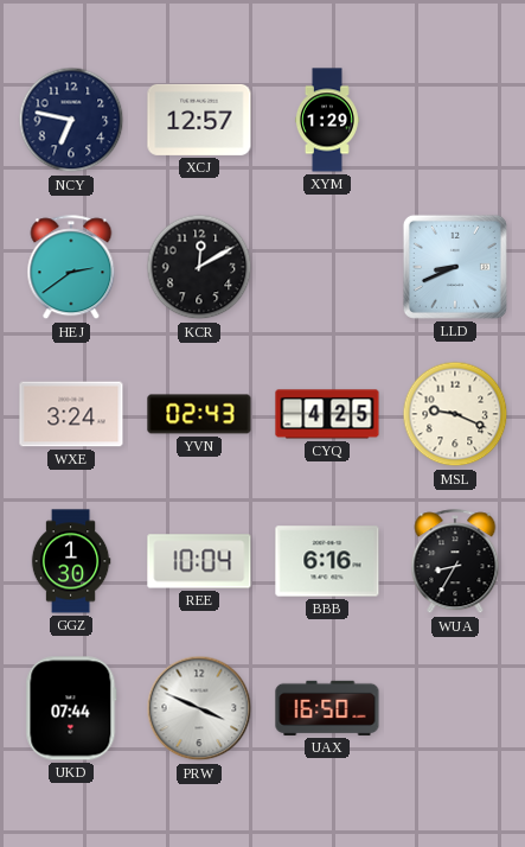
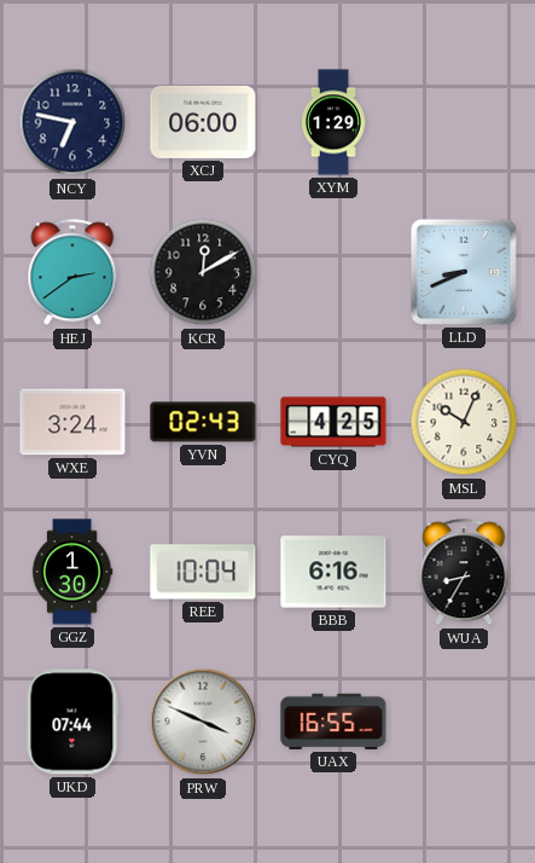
XCJ: 12:57 -> 06:00 (203, 122)
MSL: 9:19 -> 10:04 (464, 422)
UAX: 16:50 -> 16:55 (333, 722)
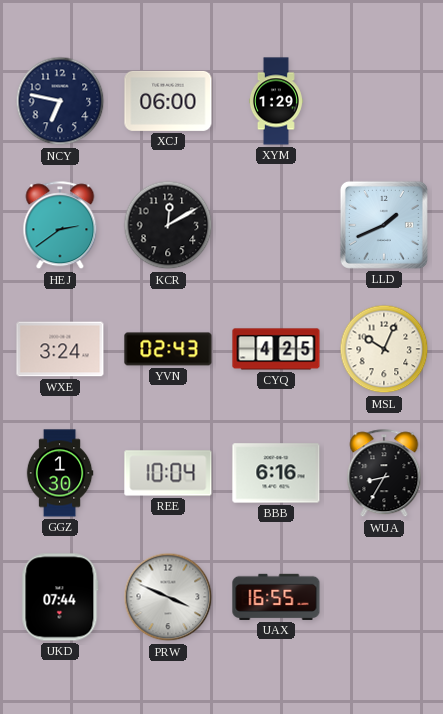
LLD: 8:41 -> 1:41 (384, 225)
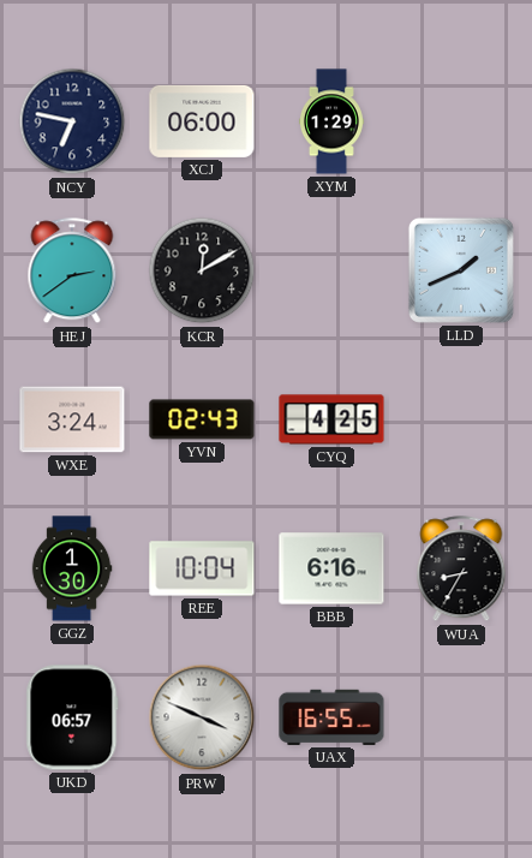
MSL: 10:04 -> none (384, 349)
UKD: 07:44 -> 06:57 (72, 717)
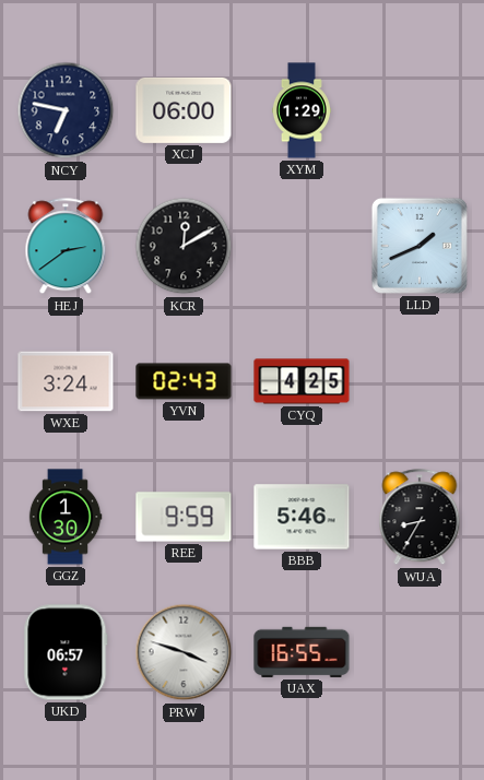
REE: 10:04 -> 9:59 (184, 517)
BBB: 6:16 -> 5:46 (302, 517)
PRW: 3:49 -> 3:48 (184, 652)
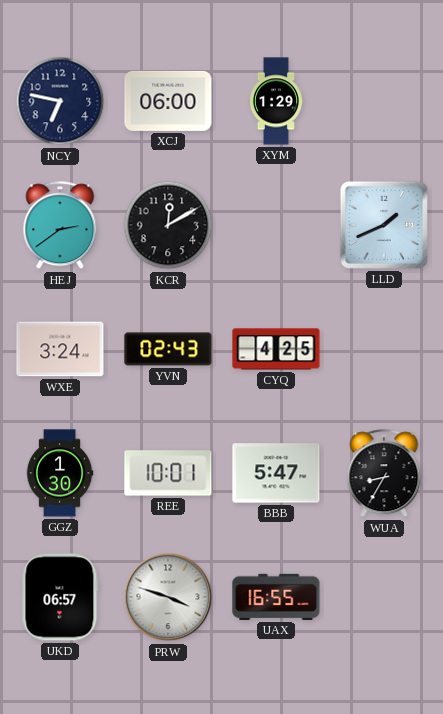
REE: 9:59 -> 10:01 (168, 473)
BBB: 5:46 -> 5:47 (276, 473)
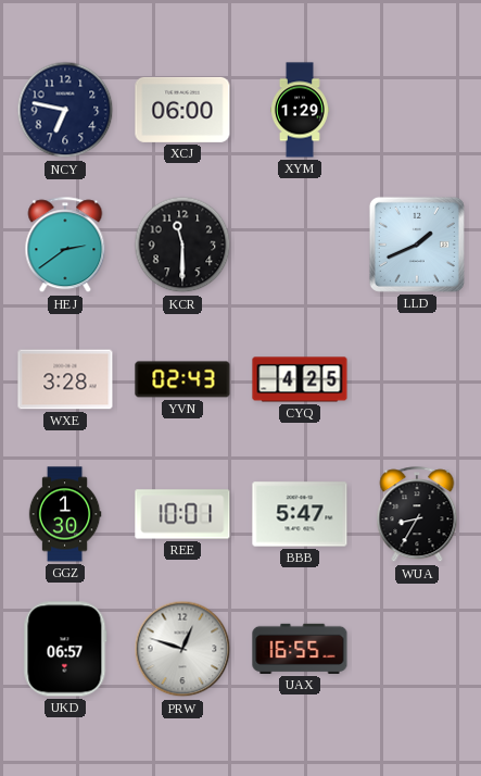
KCR: 12:10 -> 11:30 (182, 245)
WXE: 3:24 -> 3:28 (65, 379)
PRW: 3:48 -> 12:48 (182, 649)
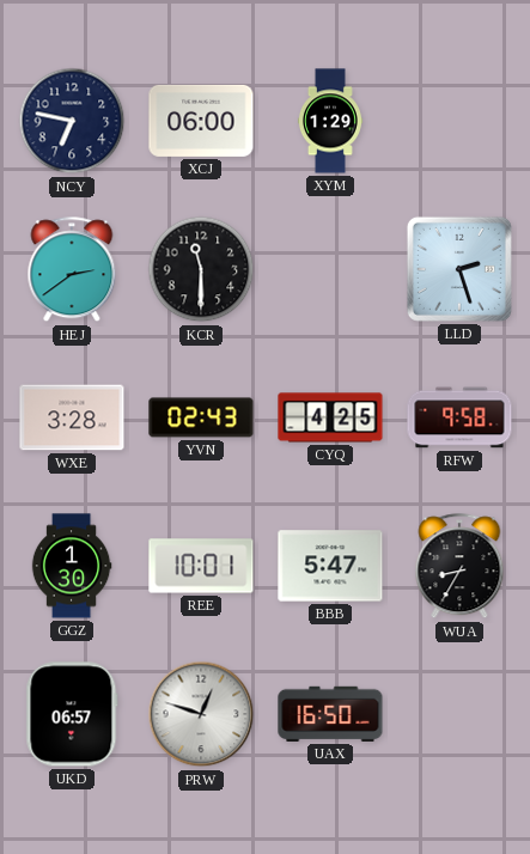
LLD: 1:41 -> 2:27 (459, 269)
RFW: none -> 9:58 (459, 417)
UAX: 16:55 -> 16:50 (330, 714)
